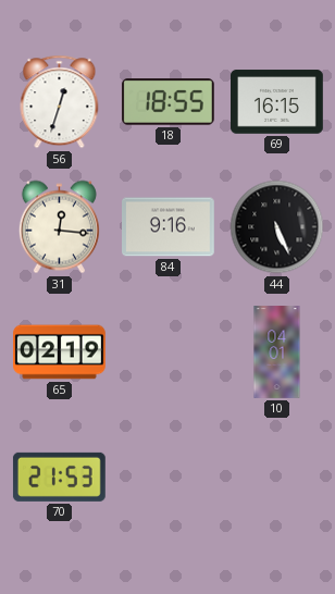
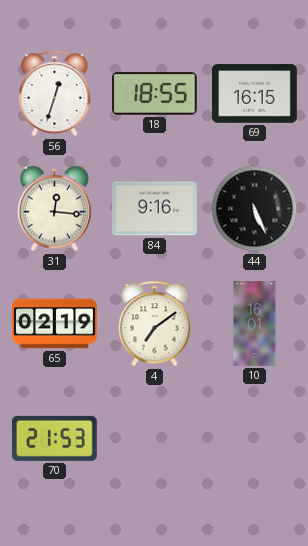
4: none -> 7:09 (155, 324)
10: 04:01 -> 16:01 (255, 324)
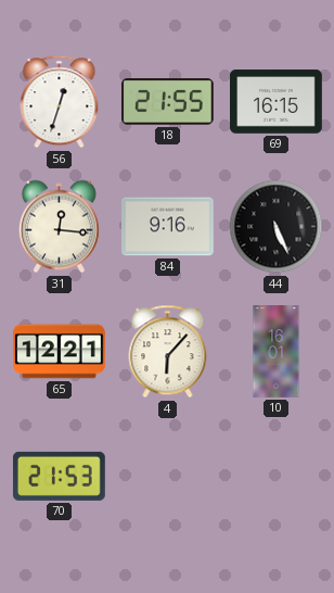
18: 18:55 -> 21:55 (167, 102)
65: 02:19 -> 12:21 (60, 352)
4: 7:09 -> 6:07 (168, 352)
